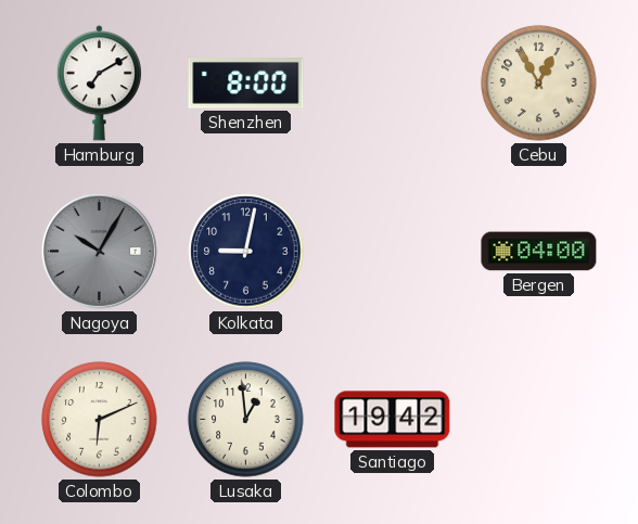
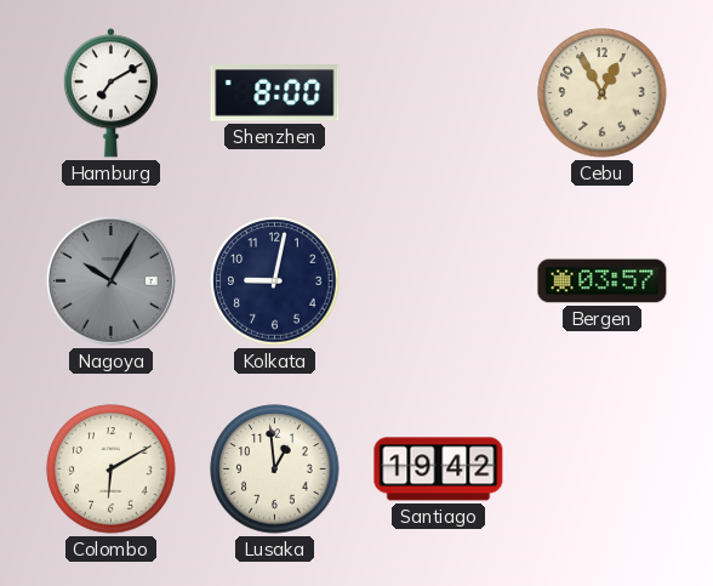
Bergen: 04:00 -> 03:57 (603, 281)
Colombo: 6:11 -> 6:10 (112, 470)
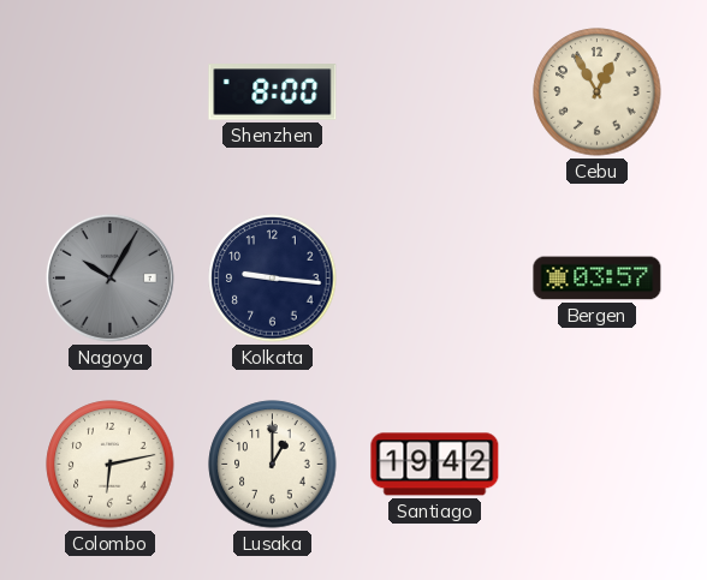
Hamburg: 7:10 -> none (110, 93)
Kolkata: 9:02 -> 9:16 (273, 279)
Colombo: 6:10 -> 6:13 (111, 465)
Lusaka: 12:59 -> 1:00 (273, 465)
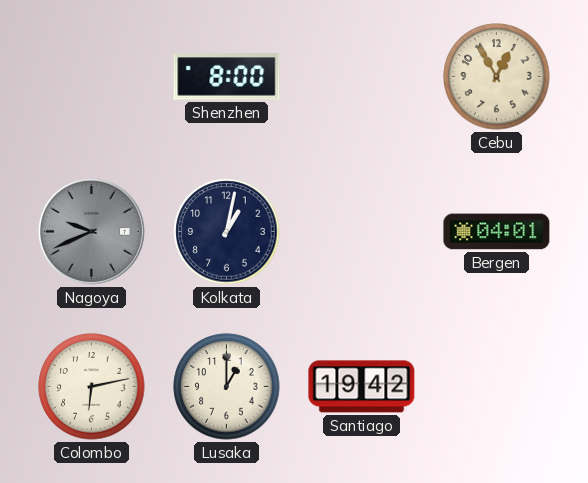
Nagoya: 10:05 -> 9:41 (91, 231)
Kolkata: 9:16 -> 1:02 (227, 232)
Bergen: 03:57 -> 04:01 (497, 232)
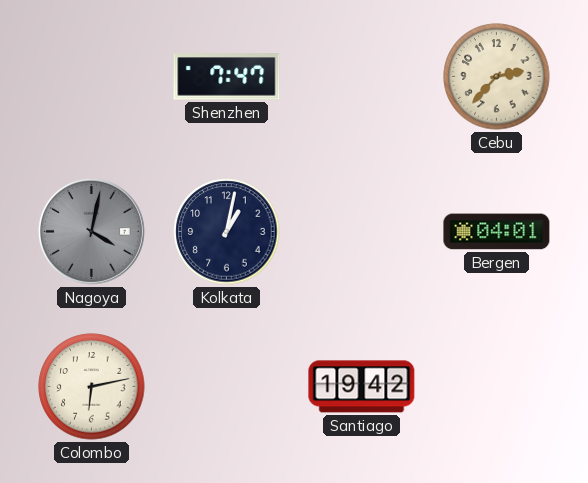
Shenzhen: 8:00 -> 7:47 (227, 77)
Cebu: 12:55 -> 2:37 (497, 77)
Nagoya: 9:41 -> 4:02 (91, 231)
Lusaka: 1:00 -> none (227, 387)
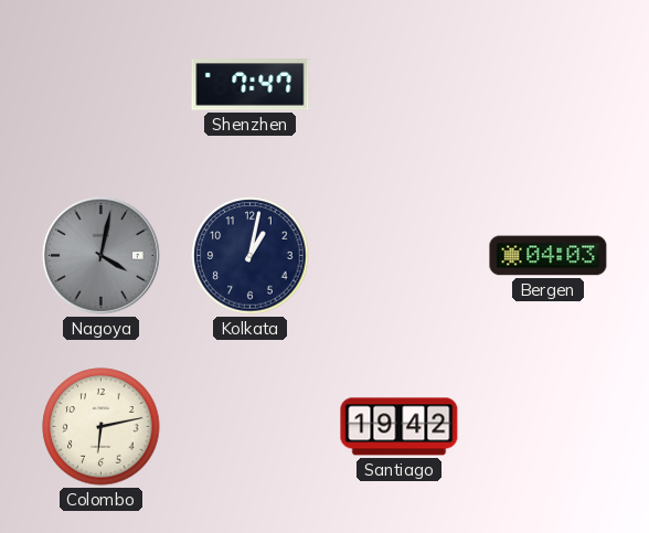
Cebu: 2:37 -> none (497, 77)
Bergen: 04:01 -> 04:03 (549, 256)
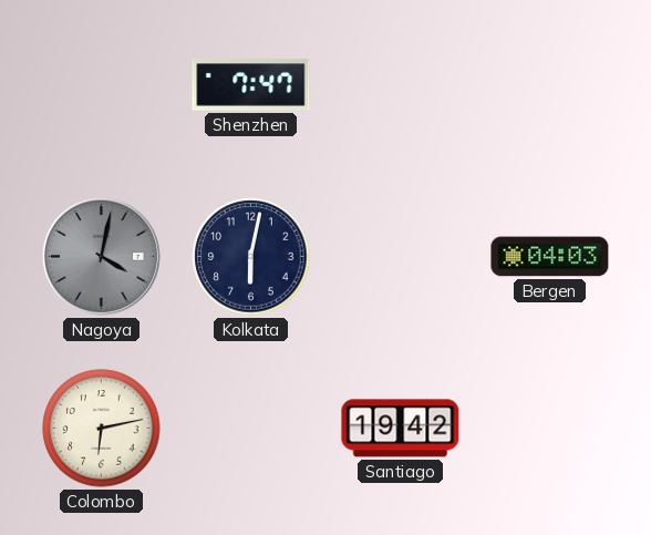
Kolkata: 1:02 -> 6:02 (251, 257)
